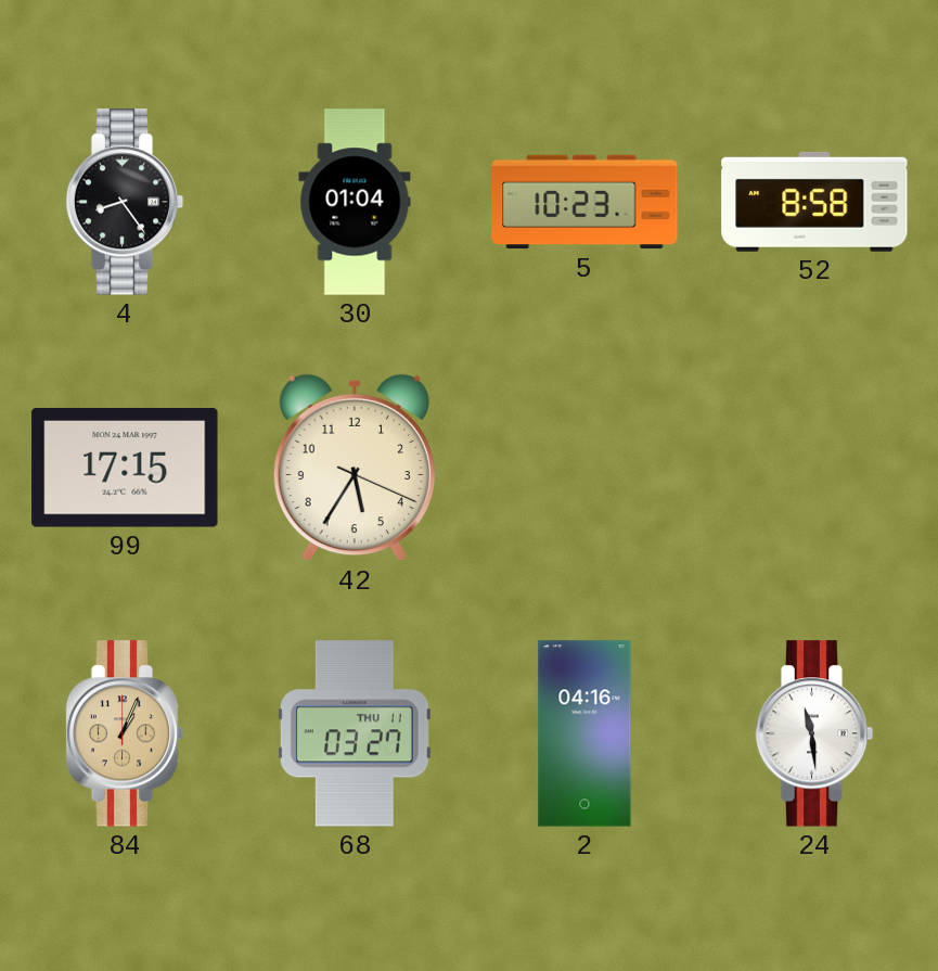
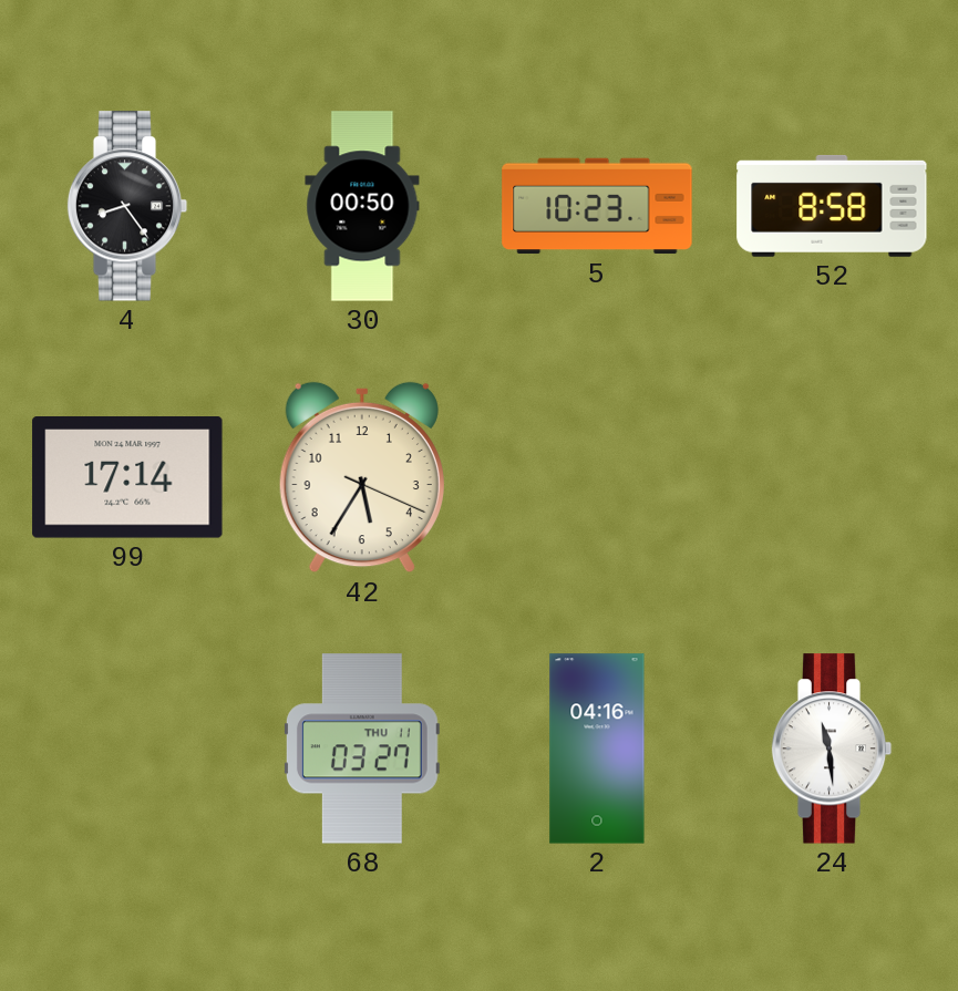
30: 01:04 -> 00:50 (362, 206)
99: 17:15 -> 17:14 (127, 477)
84: 1:04 -> none (125, 733)
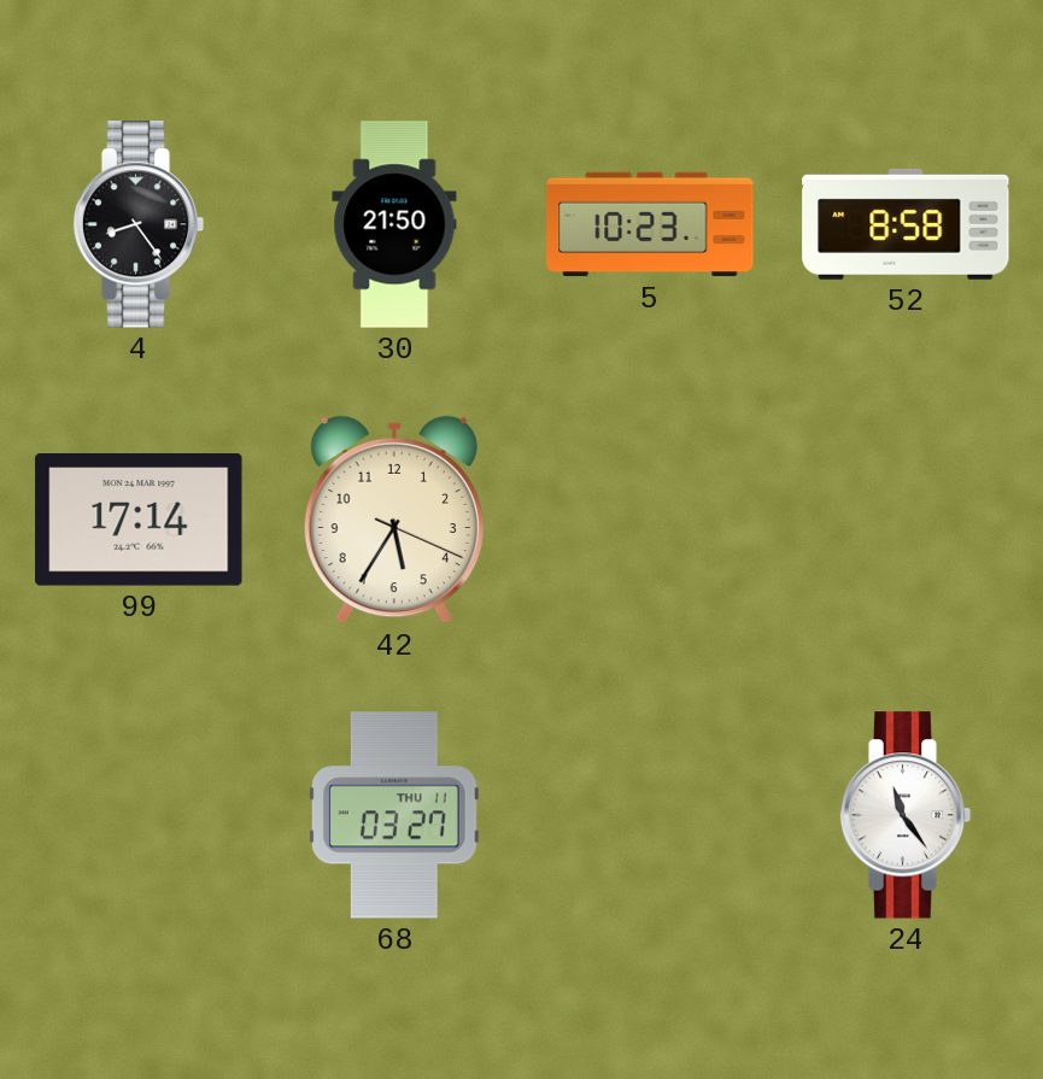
30: 00:50 -> 21:50 (394, 224)
2: 04:16 -> none (597, 749)
24: 11:29 -> 11:24 (906, 815)
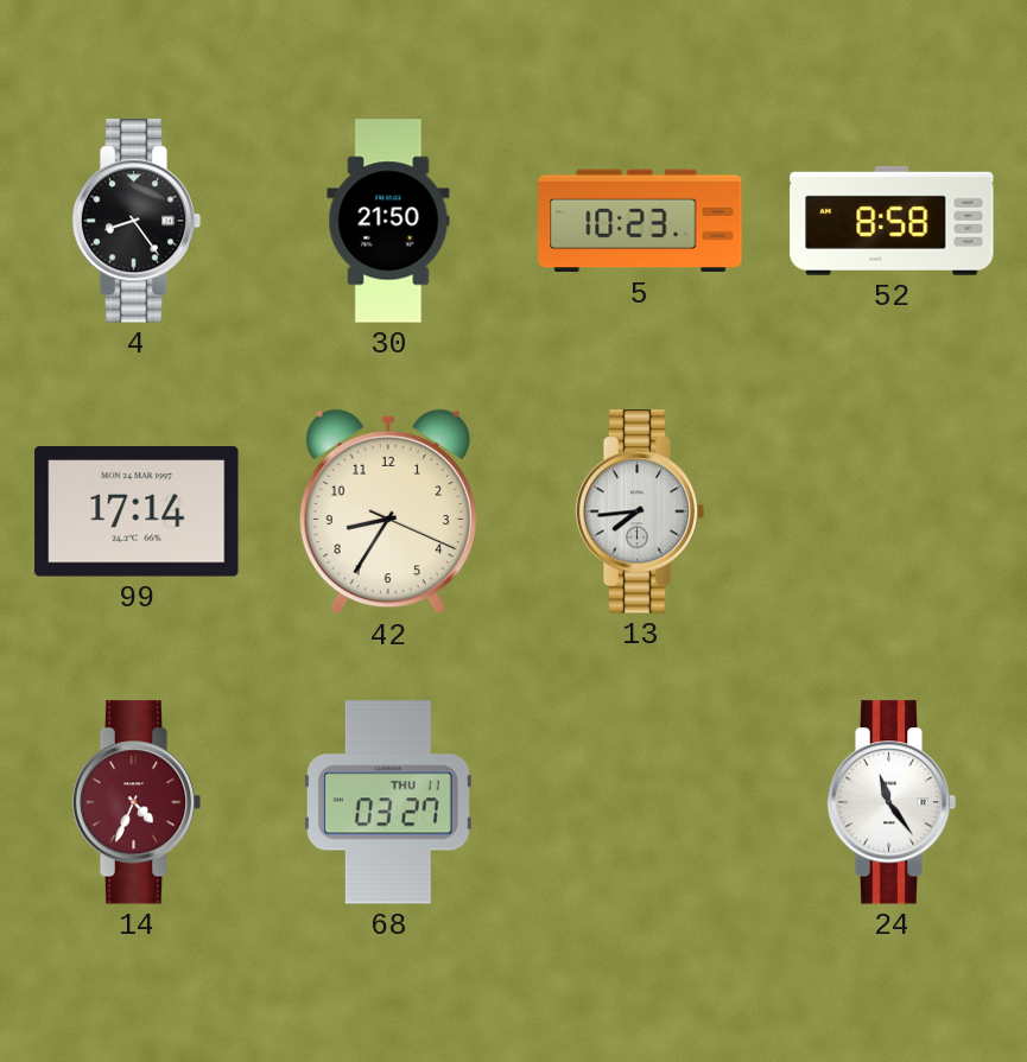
42: 5:35 -> 8:35 (388, 511)
13: none -> 7:44 (640, 511)
14: none -> 4:34 (137, 802)
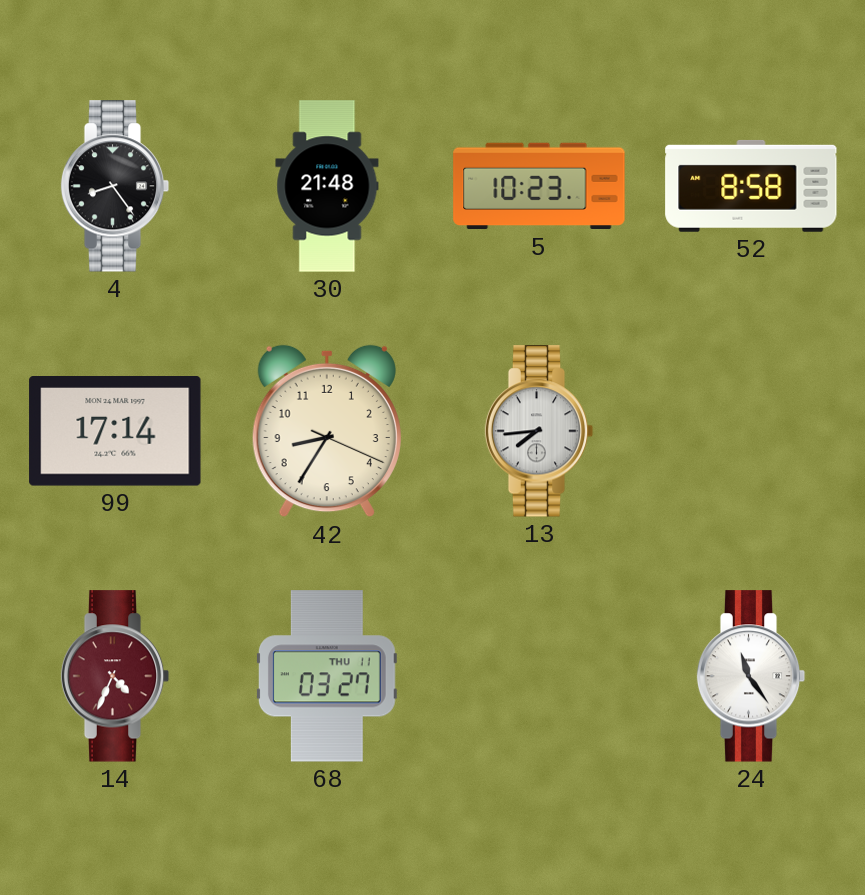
30: 21:50 -> 21:48 (327, 186)
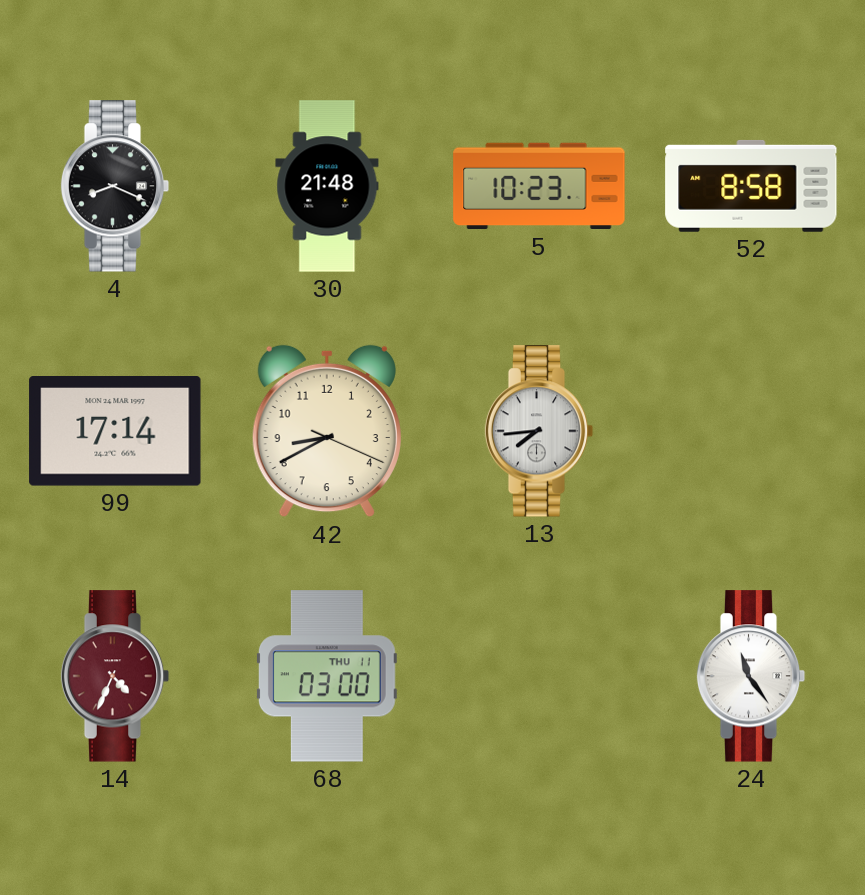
4: 8:24 -> 8:19 (115, 186)
42: 8:35 -> 8:40 (327, 431)
68: 03:27 -> 03:00 (327, 676)
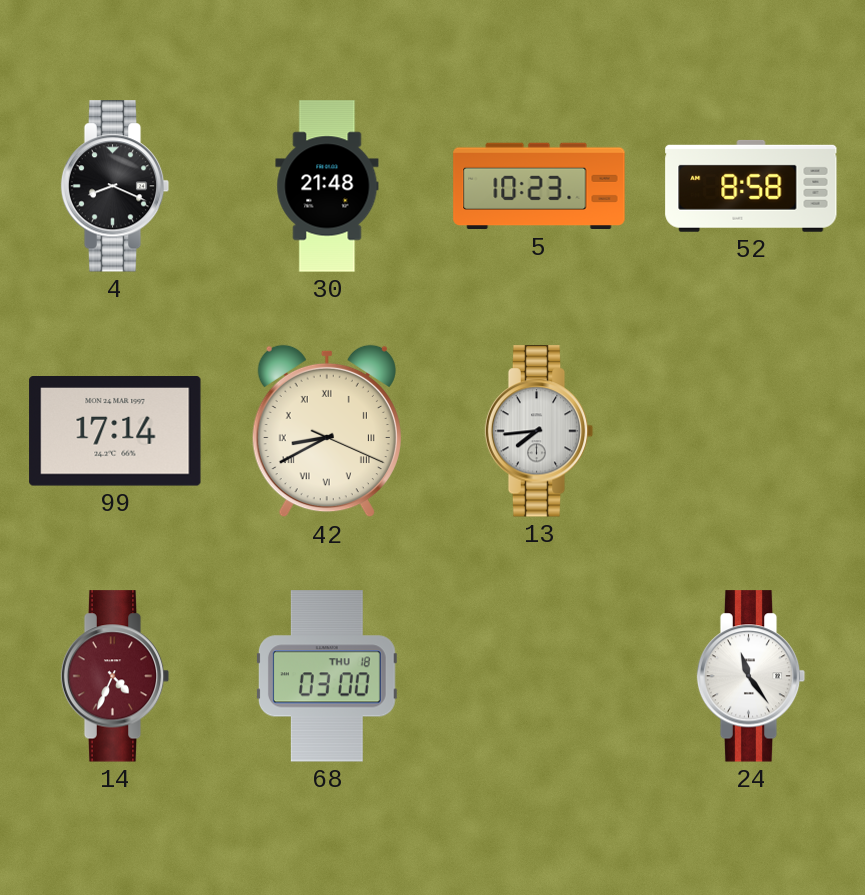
42 numerals: Arabic -> Roman (327, 431)
68 date: THU 11 -> THU 18 (327, 676)
